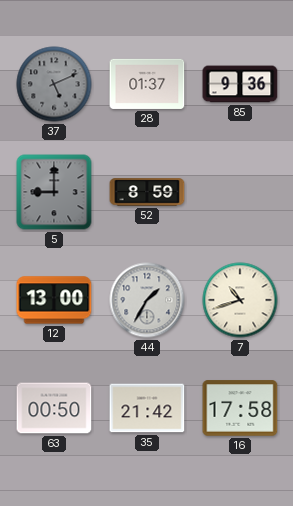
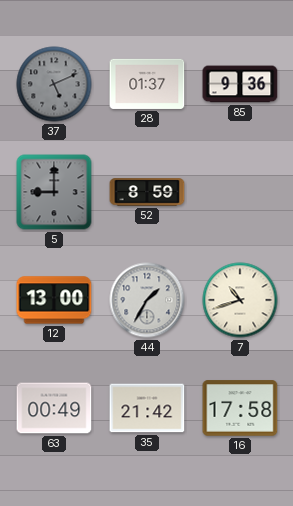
63: 00:50 -> 00:49 (54, 408)
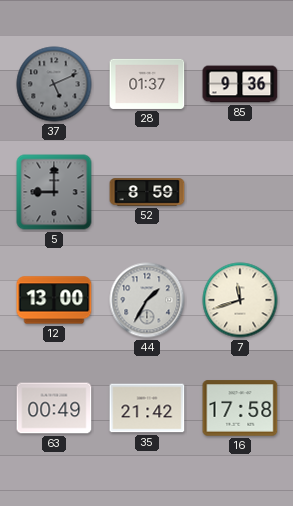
7: 10:42 -> 11:42 (240, 300)
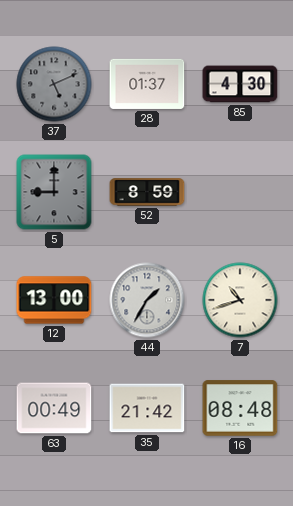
85: 9:36 -> 4:30 (240, 84)
7: 11:42 -> 10:42 (240, 300)
16: 17:58 -> 08:48 (240, 408)
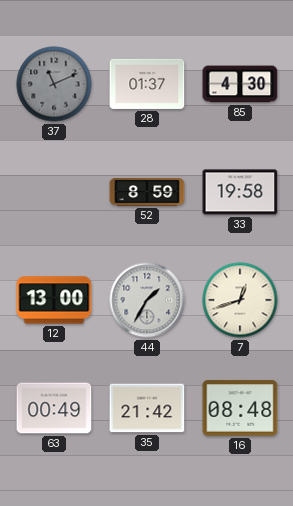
37: 5:11 -> 11:11 (54, 84)
5: 9:00 -> none (54, 192)
33: none -> 19:58 (240, 192)
7: 10:42 -> 12:42 (240, 300)
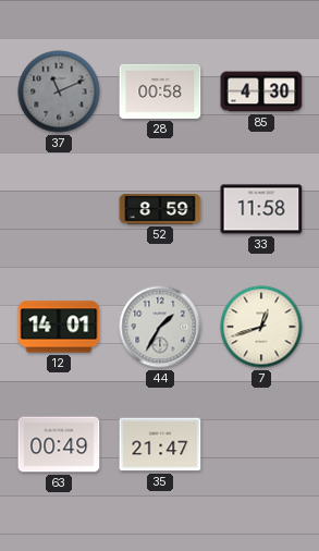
28: 01:37 -> 00:58 (160, 91)
33: 19:58 -> 11:58 (261, 209)
12: 13:00 -> 14:01 (59, 327)
35: 21:42 -> 21:47 (160, 444)
16: 08:48 -> none (240, 408)
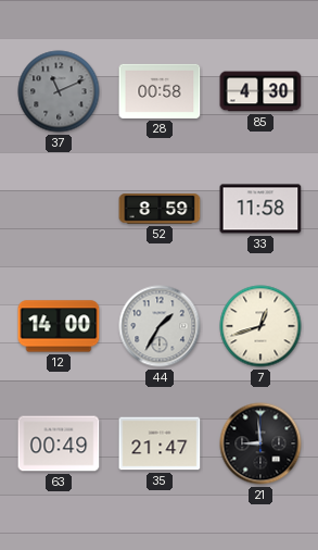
12: 14:01 -> 14:00 (59, 326)
21: none -> 8:59 (260, 443)
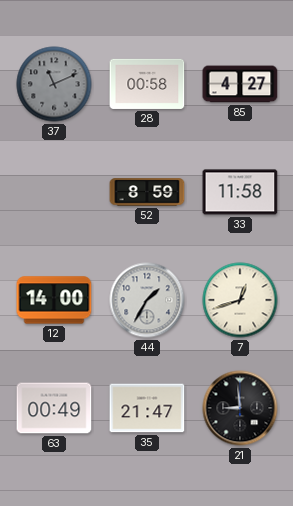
85: 4:30 -> 4:27 (240, 84)
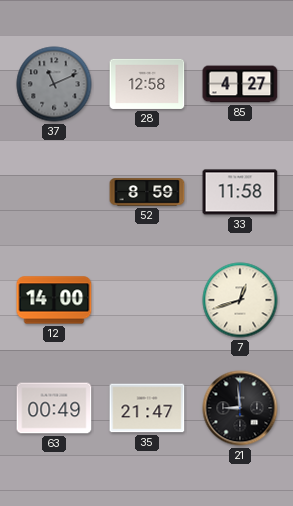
28: 00:58 -> 12:58 (147, 84)
44: 1:35 -> none (147, 300)
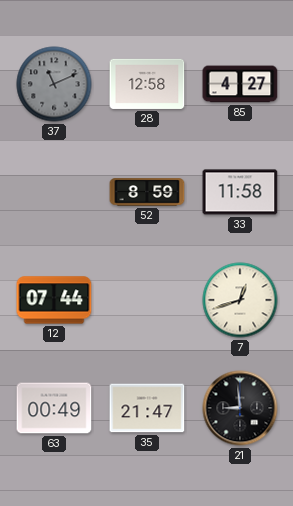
12: 14:00 -> 07:44 (54, 300)
